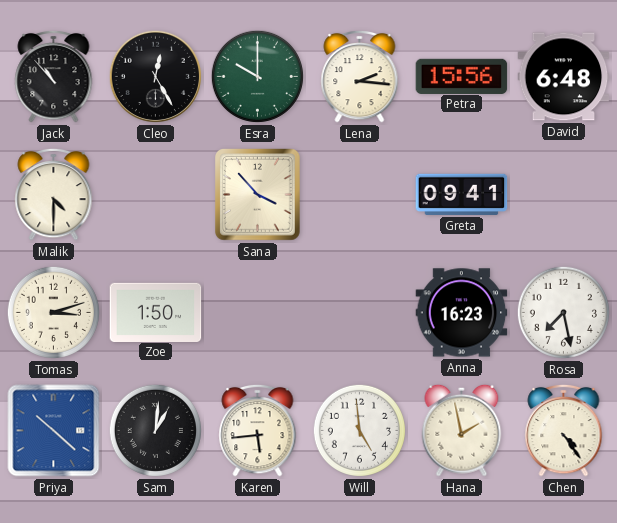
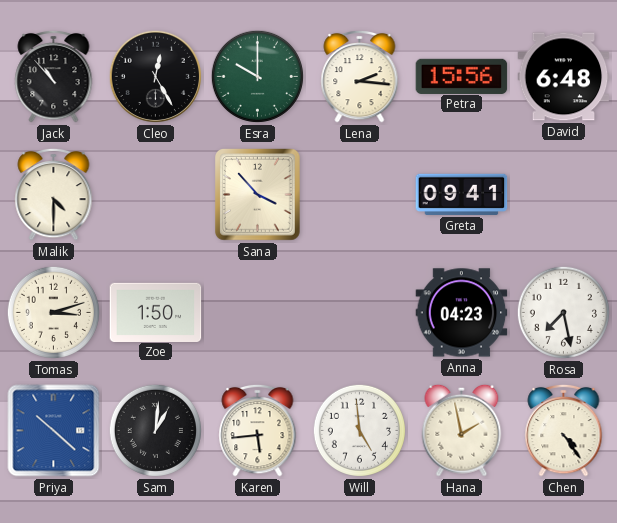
Anna: 16:23 -> 04:23 (462, 313)
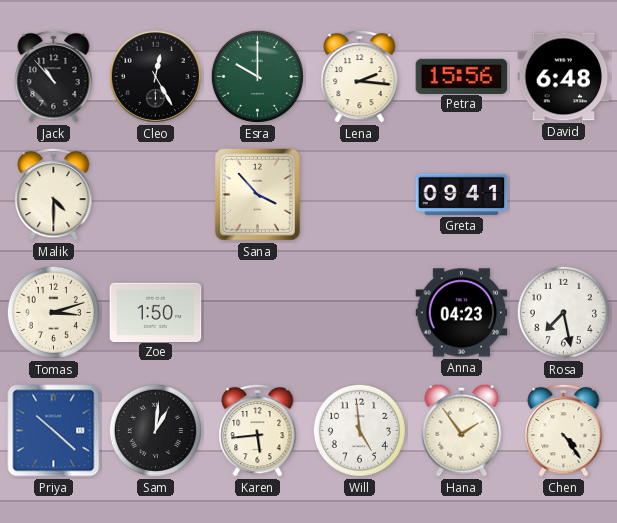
Hana: 1:58 -> 1:54 (462, 430)
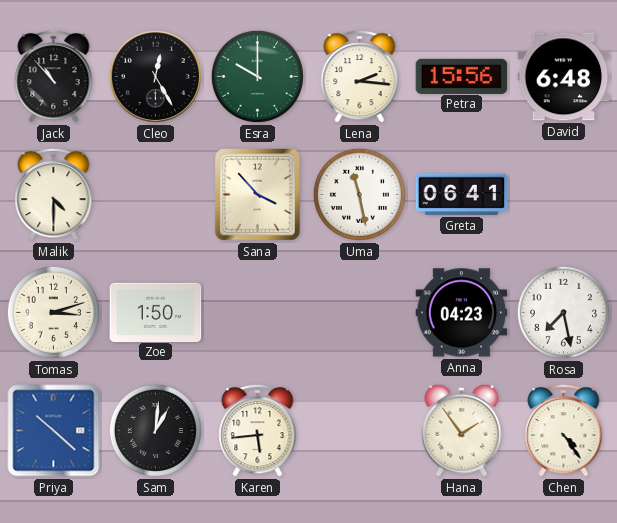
Uma: none -> 11:28 (359, 194)
Greta: 09:41 -> 06:41 (462, 194)
Will: 4:59 -> none (359, 430)
